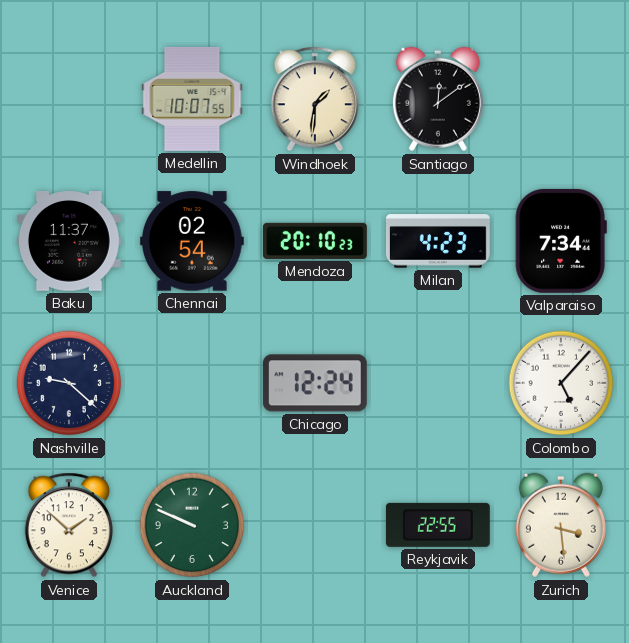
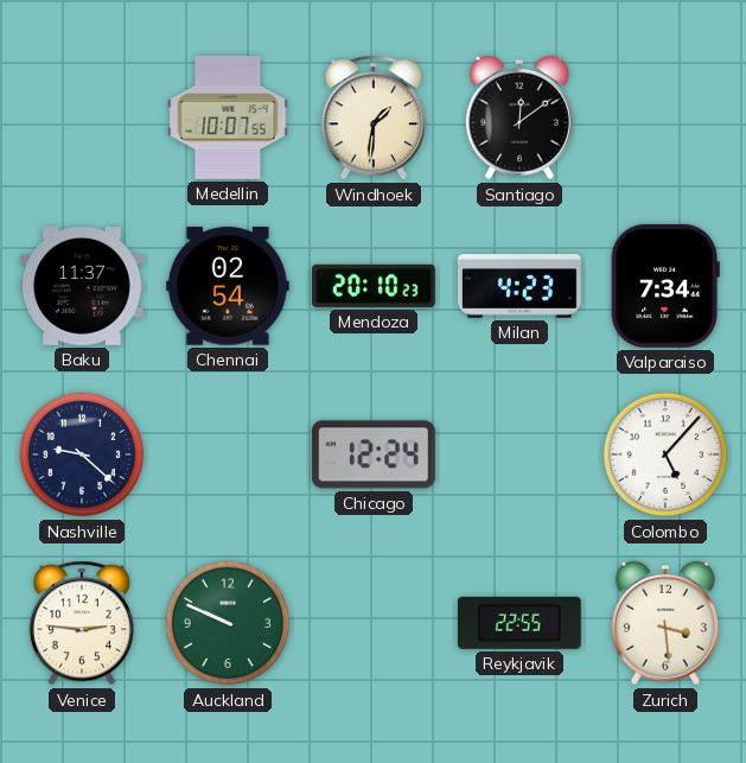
Venice: 1:52 -> 2:46 (82, 623)
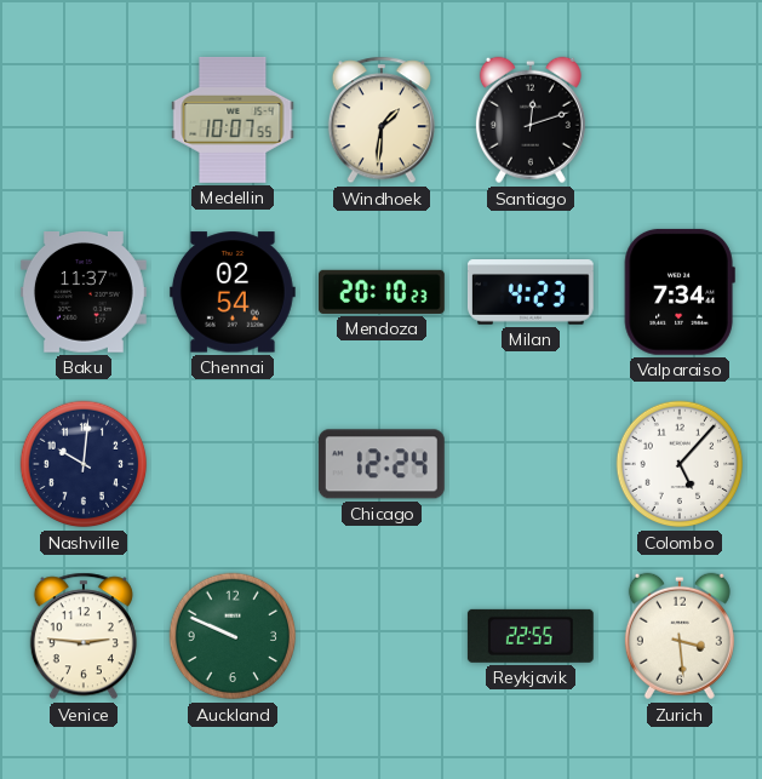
Santiago: 12:09 -> 12:12 (531, 120)
Nashville: 9:22 -> 10:01 (84, 464)
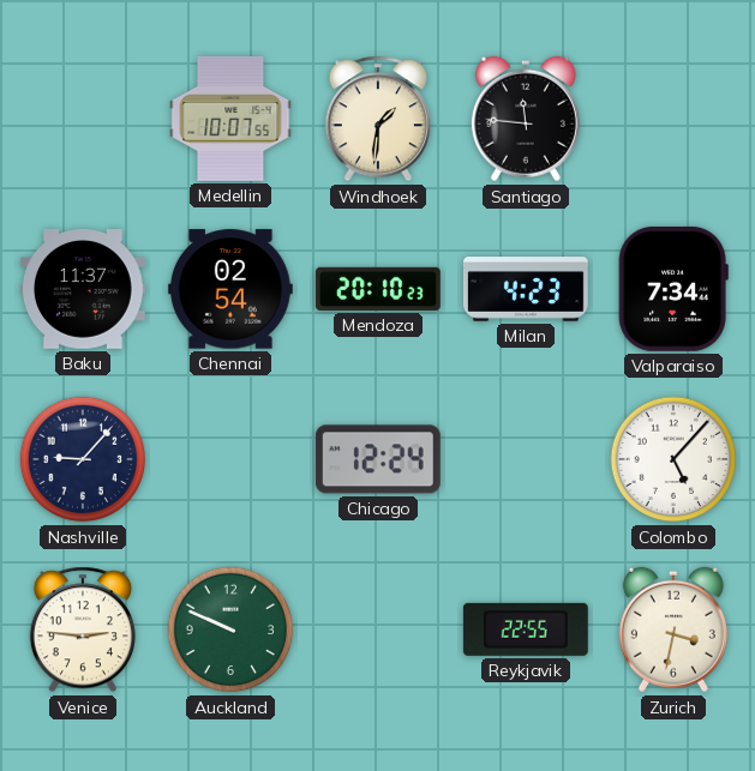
Santiago: 12:12 -> 11:46 (526, 119)
Nashville: 10:01 -> 9:07 (83, 459)
Zurich: 3:29 -> 3:32 (673, 630)
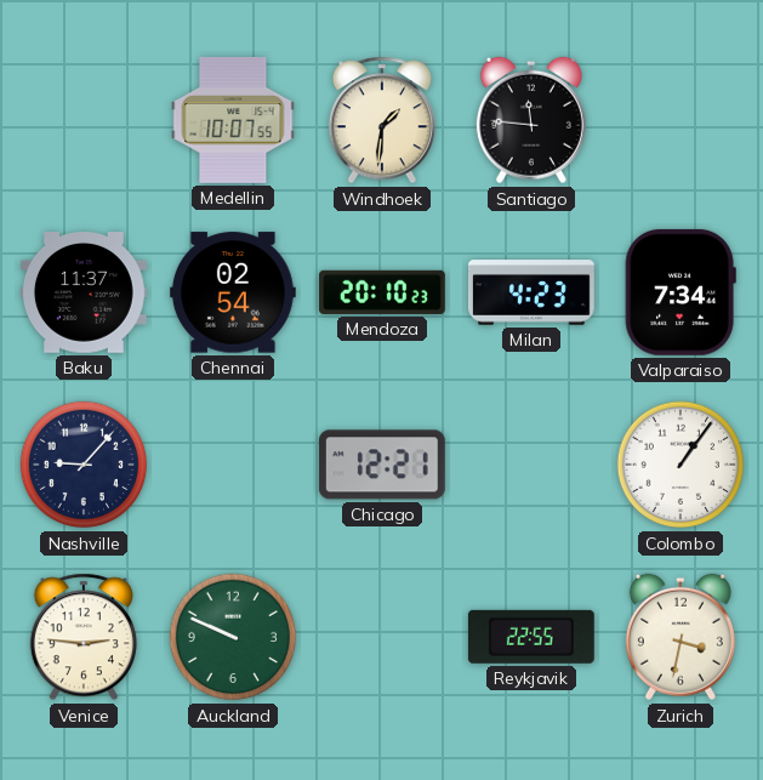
Chicago: 12:24 -> 12:21 (382, 465)
Colombo: 5:07 -> 1:06 (681, 465)
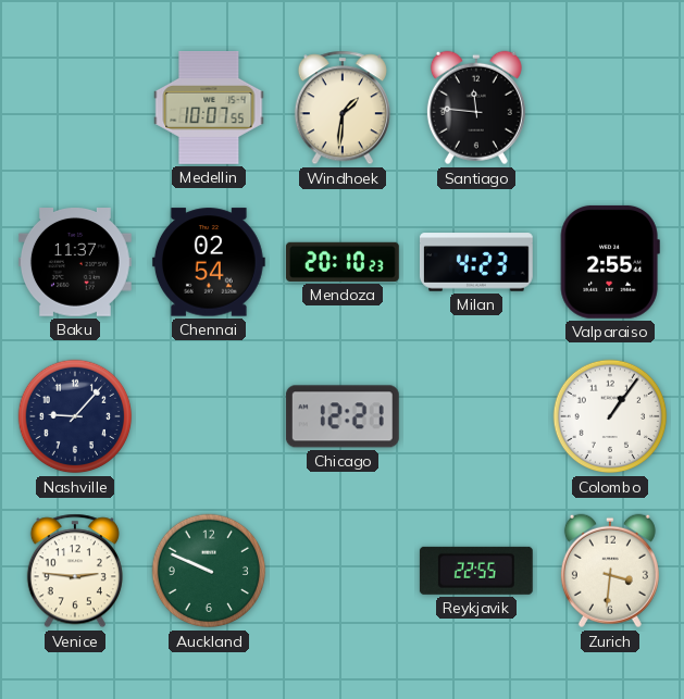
Valparaiso: 7:34 -> 2:55 (610, 262)
Zurich: 3:32 -> 3:31 (610, 571)
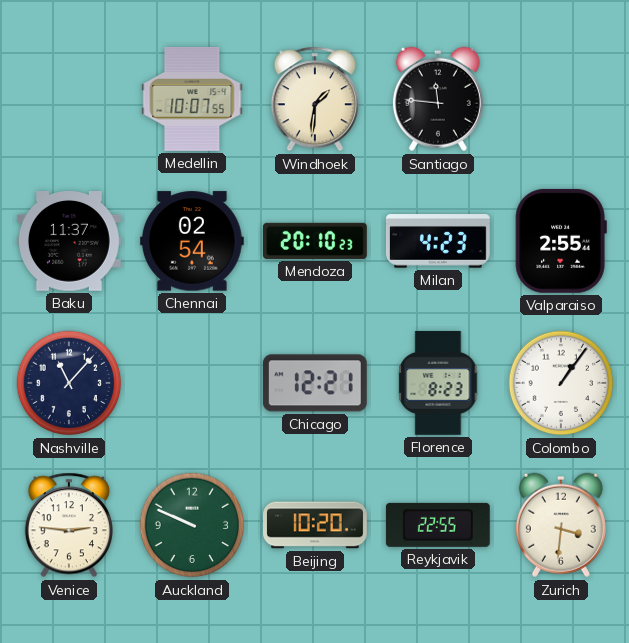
Nashville: 9:07 -> 11:07 (69, 383)
Florence: none -> 8:23 (438, 383)
Beijing: none -> 10:20 (316, 525)
